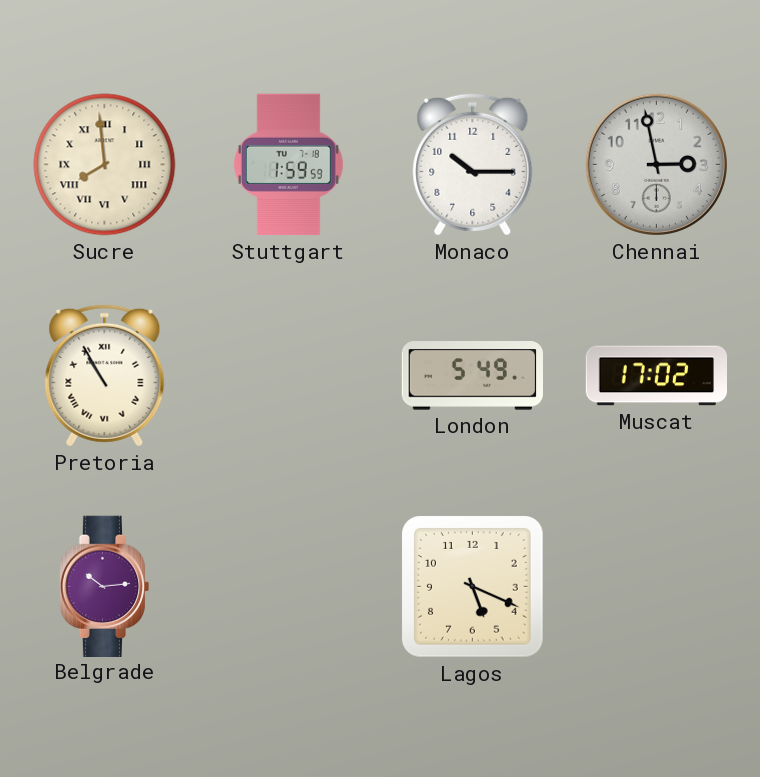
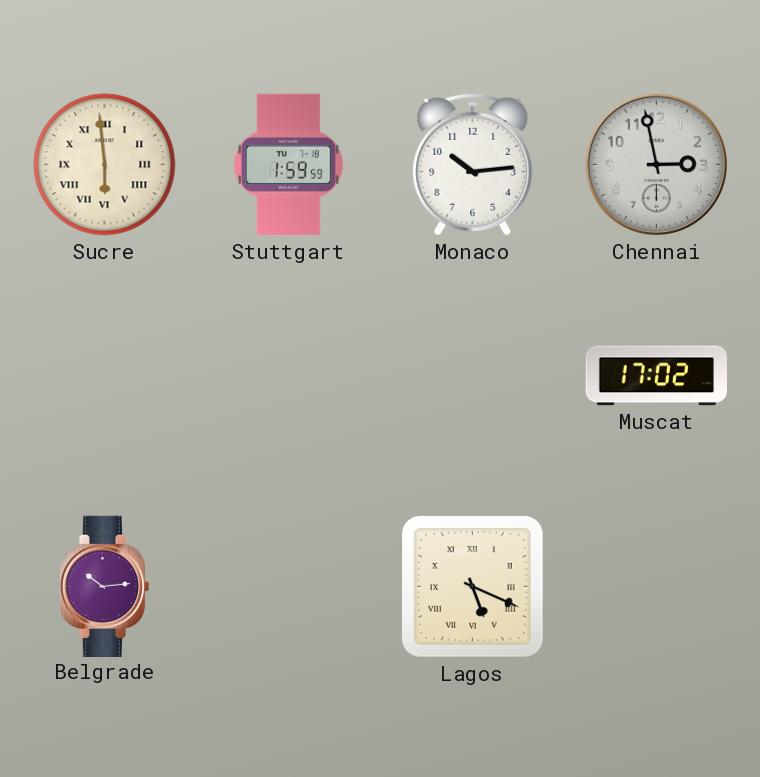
Sucre: 7:59 -> 5:59 (105, 165)
Monaco: 10:15 -> 10:14 (473, 164)
Pretoria: 10:55 -> none (105, 375)
London: 5:49 -> none (472, 376)
Lagos numerals: Arabic -> Roman (473, 587)
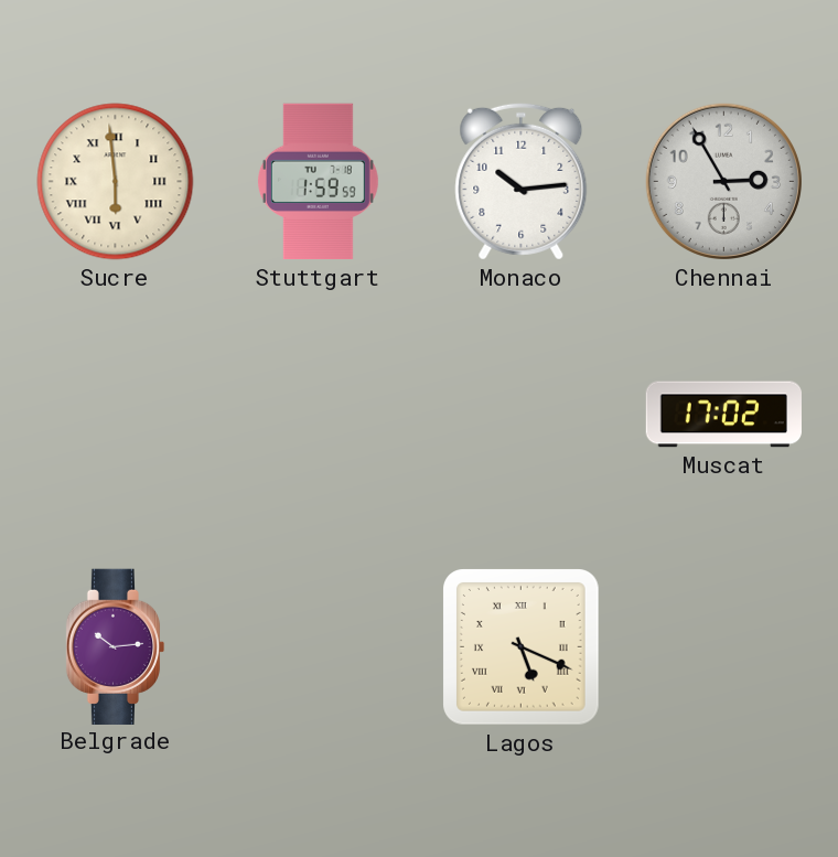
Chennai: 2:58 -> 2:55 (723, 181)
